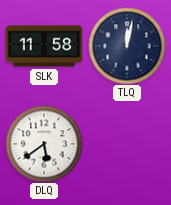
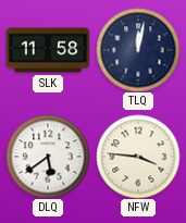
NFW: none -> 3:46 (138, 157)
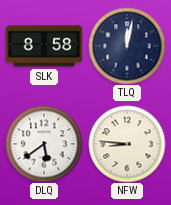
SLK: 11:58 -> 8:58 (44, 46)
NFW: 3:46 -> 8:46 (127, 144)
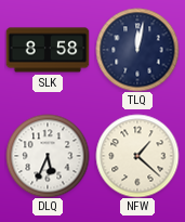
DLQ: 5:39 -> 5:34 (48, 156)
NFW: 8:46 -> 1:22 (137, 156)
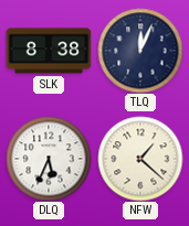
SLK: 8:58 -> 8:38 (49, 51)
TLQ: 12:02 -> 12:04 (140, 51)
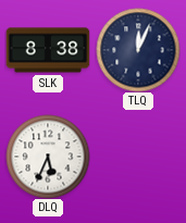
NFW: 1:22 -> none (140, 159)
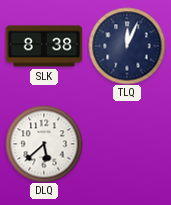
DLQ: 5:34 -> 5:38 (44, 144)
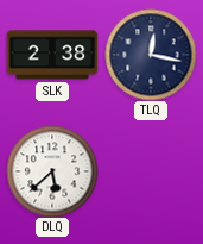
SLK: 8:38 -> 2:38 (52, 55)
TLQ: 12:04 -> 12:17 (151, 55)
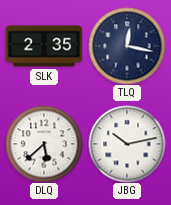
SLK: 2:38 -> 2:35 (44, 46)
JBG: none -> 10:13 (127, 144)
